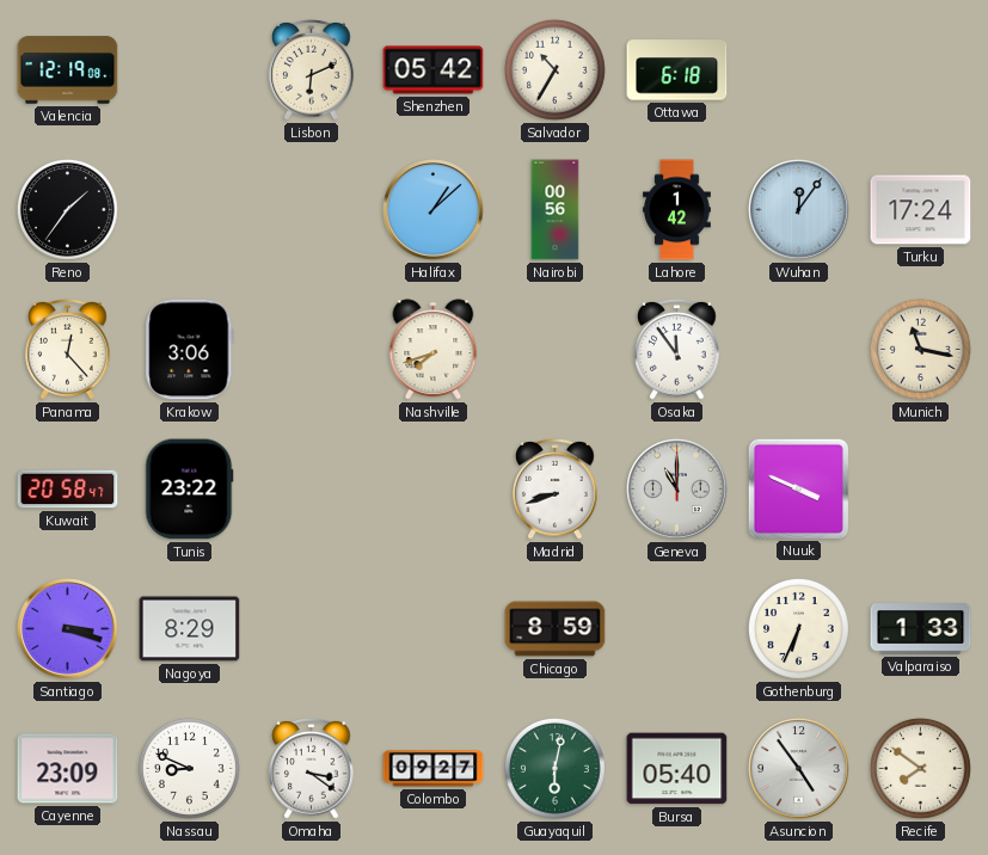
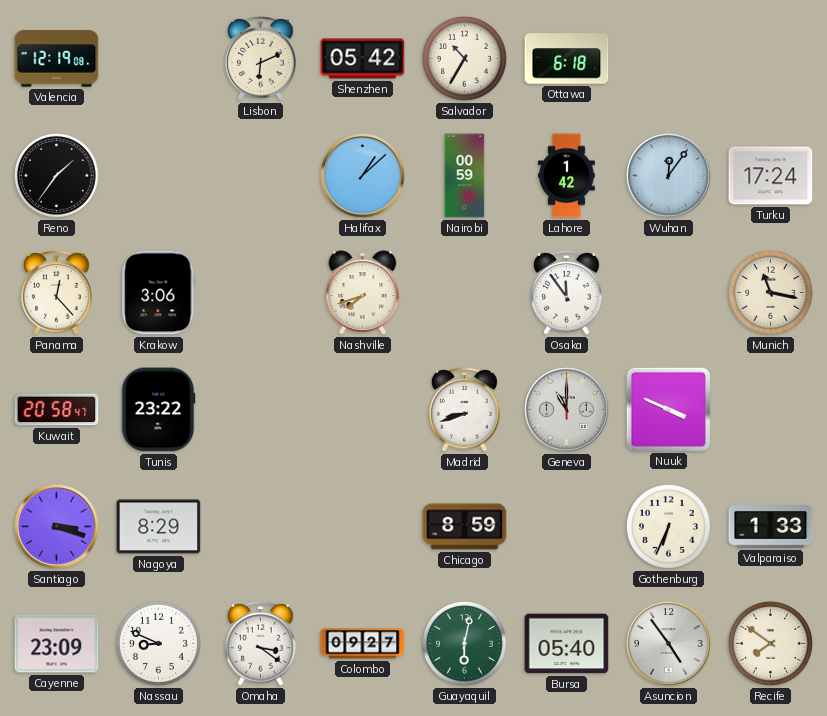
Nairobi: 00:56 -> 00:59 (465, 176)
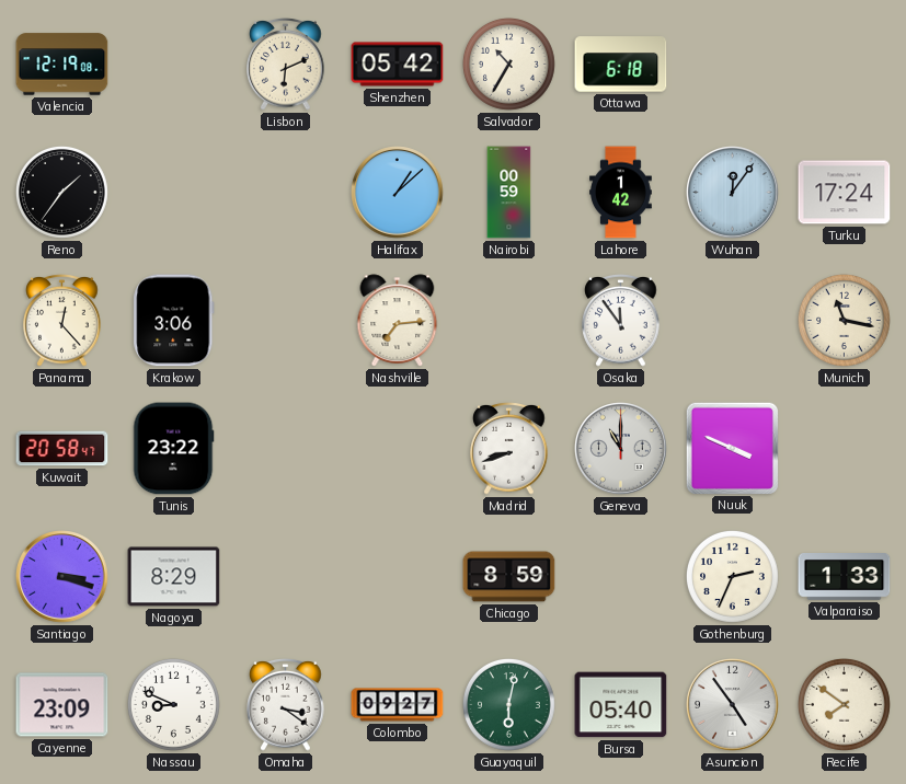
Nashville: 7:42 -> 7:14 (398, 321)
Gothenburg: 6:34 -> 2:34 (733, 577)
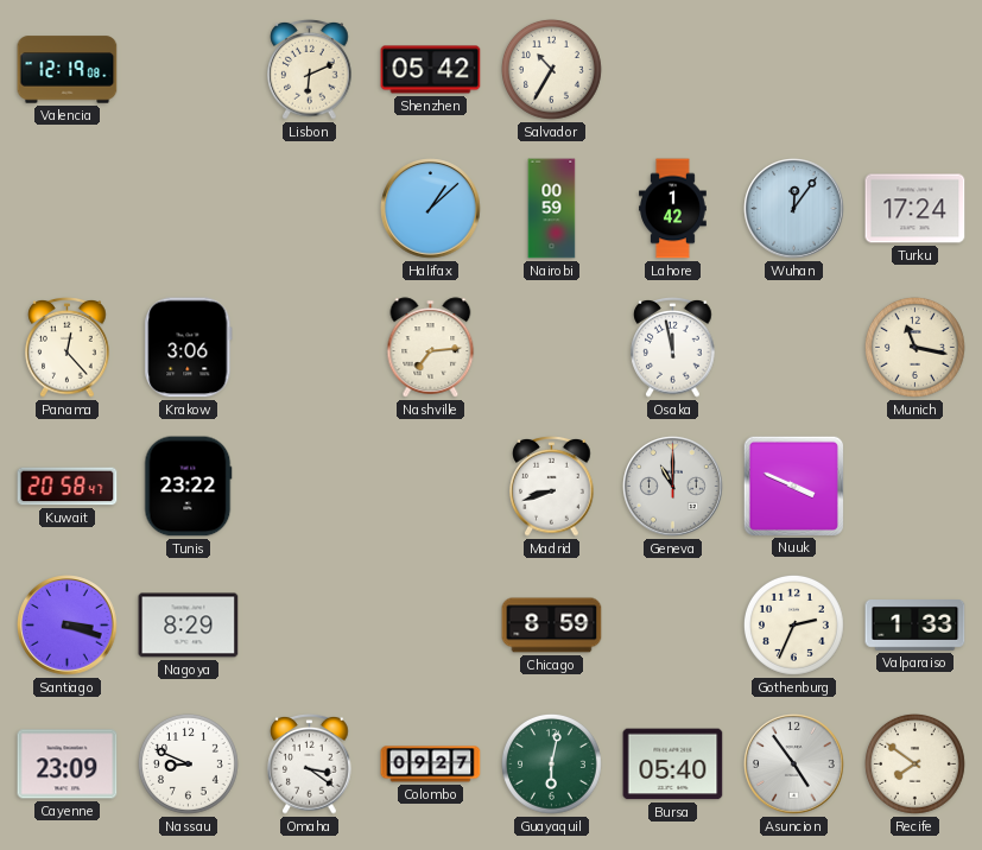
Ottawa: 6:18 -> none (621, 65)
Reno: 1:36 -> none (62, 193)
Osaka: 11:54 -> 11:58 (673, 348)
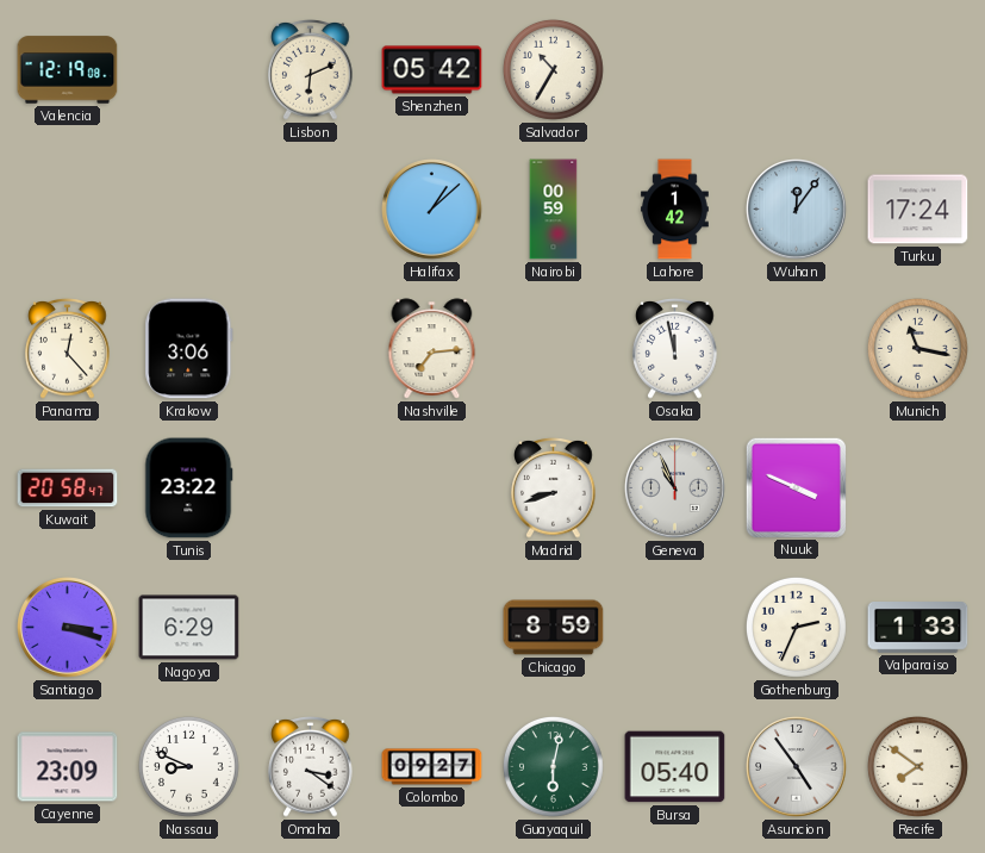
Geneva: 11:00 -> 10:56 (675, 488)
Nagoya: 8:29 -> 6:29 (189, 628)
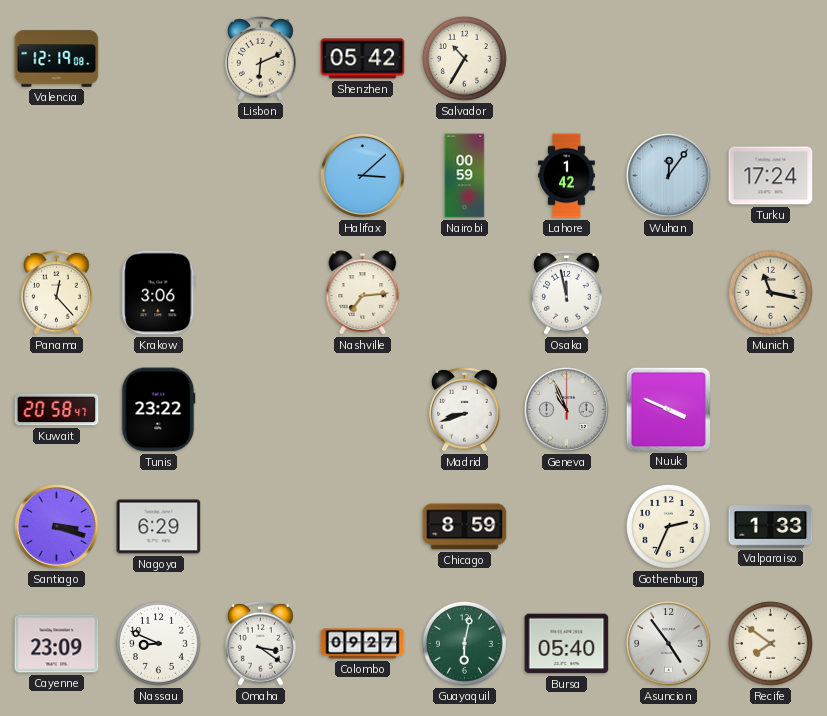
Halifax: 1:08 -> 3:08 (363, 176)
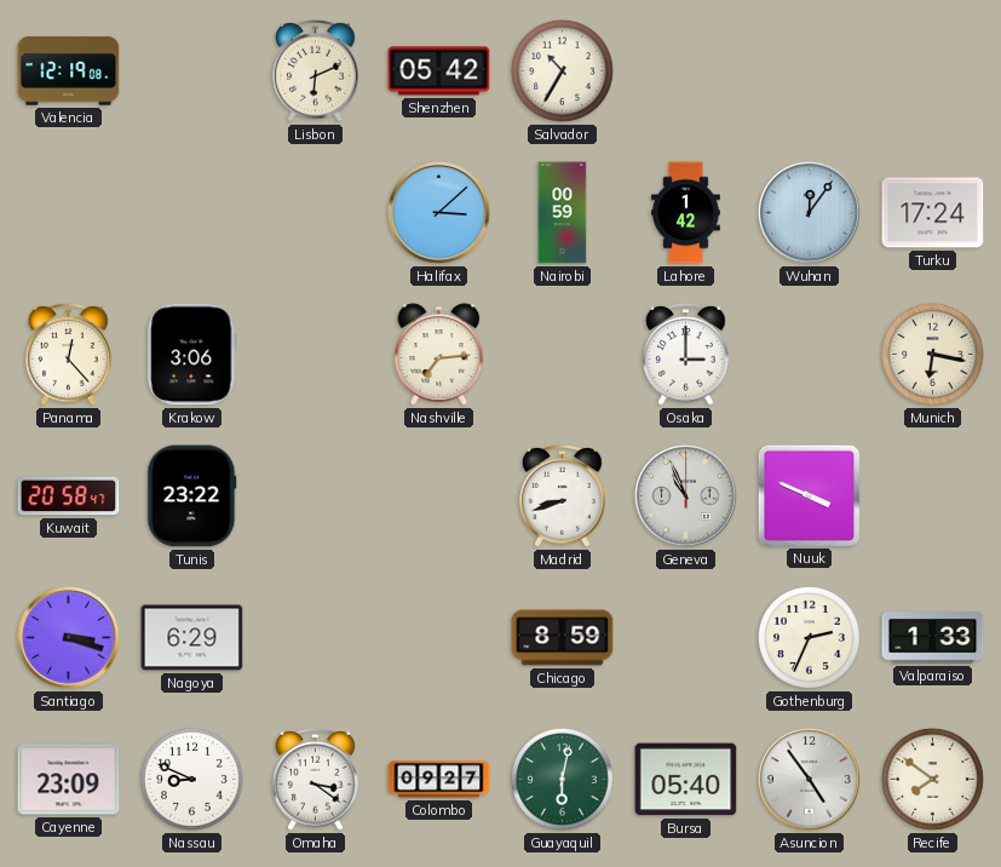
Osaka: 11:58 -> 3:00 (686, 355)
Munich: 11:17 -> 6:17 (933, 355)
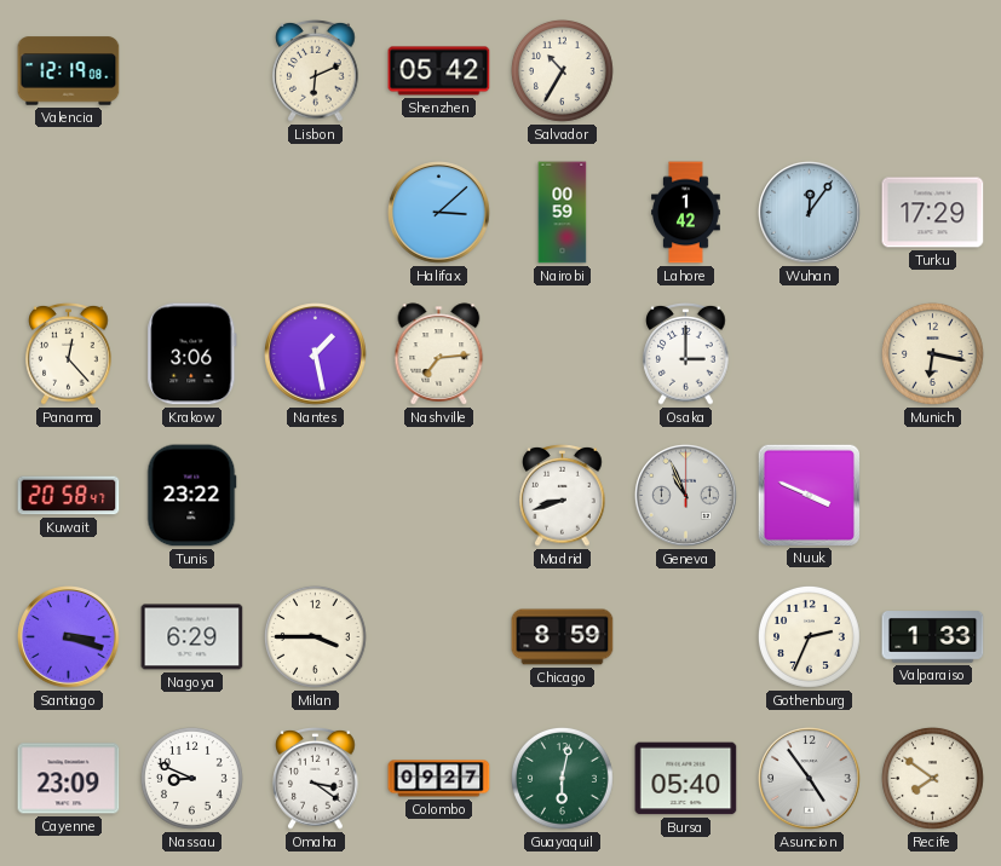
Turku: 17:24 -> 17:29 (933, 213)
Nantes: none -> 1:28 (316, 354)
Milan: none -> 3:45 (316, 637)
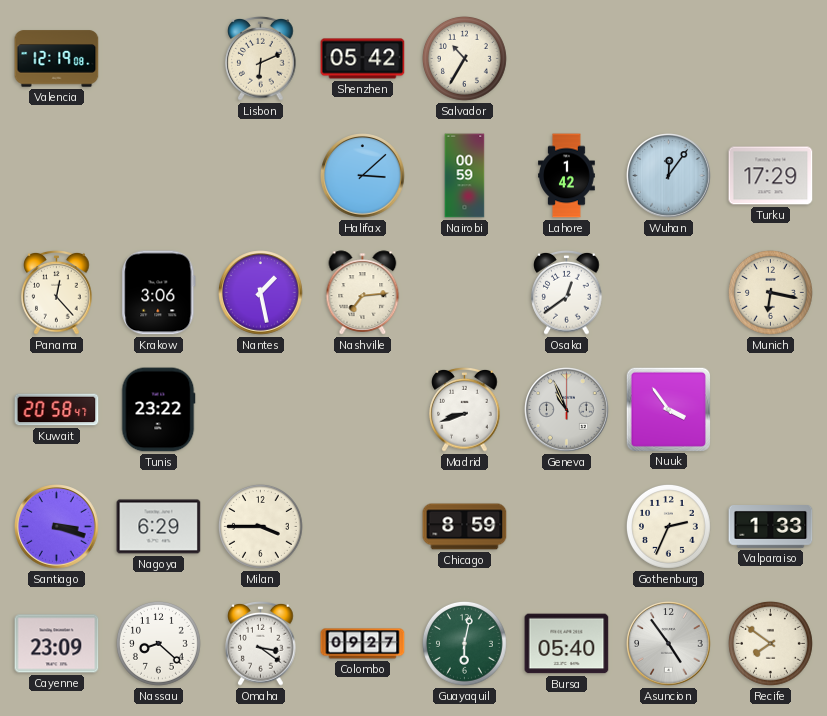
Osaka: 3:00 -> 12:39 (567, 293)
Nuuk: 3:49 -> 3:54 (668, 409)
Nassau: 8:49 -> 8:22 (159, 644)
